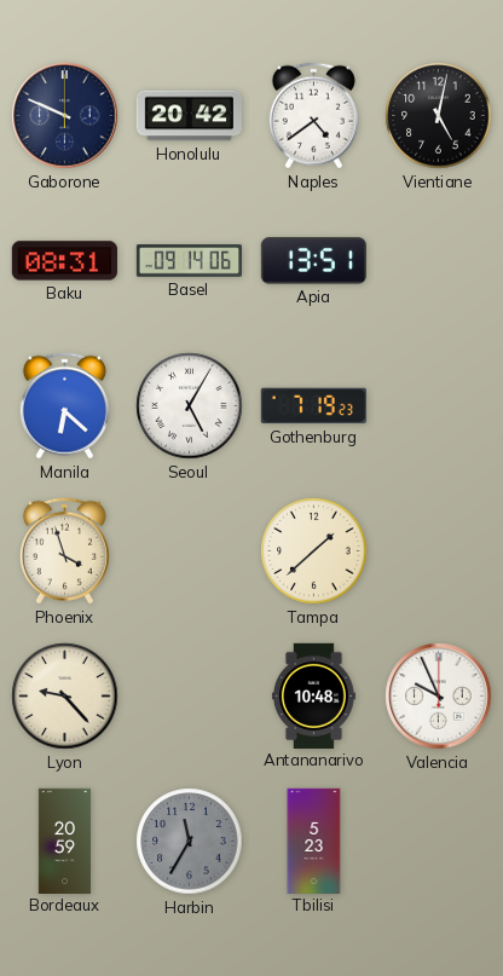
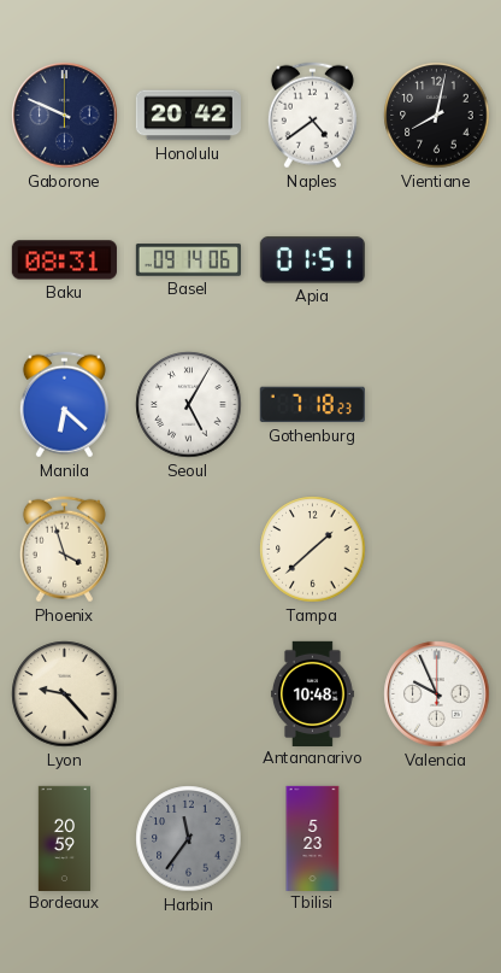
Vientiane: 5:02 -> 8:02 (437, 116)
Apia: 13:51 -> 01:51 (312, 260)
Gothenburg: 7:19 -> 7:18 (312, 405)
Harbin: 11:35 -> 11:36 (189, 839)
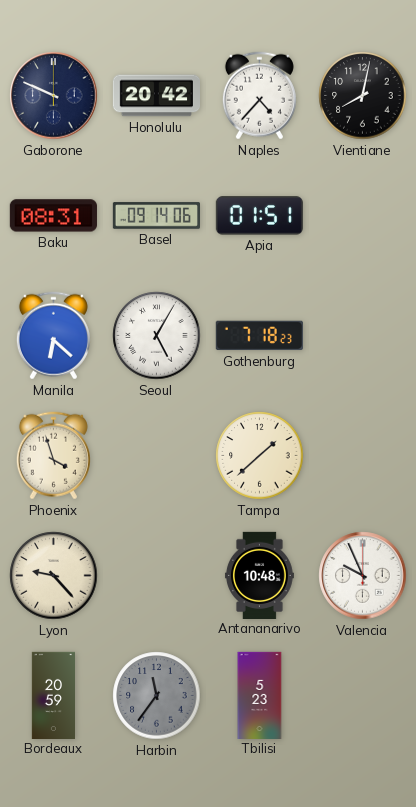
Naples: 4:39 -> 4:37 (259, 96)
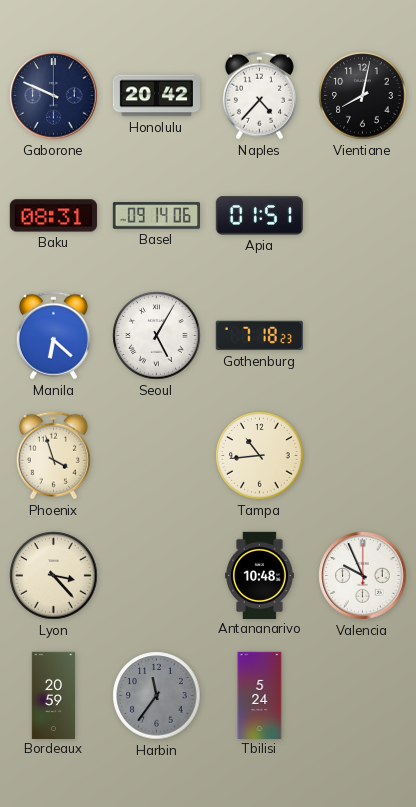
Tampa: 1:38 -> 10:44 (260, 456)
Lyon: 9:23 -> 3:23 (54, 576)
Tbilisi: 5:23 -> 5:24 (260, 695)
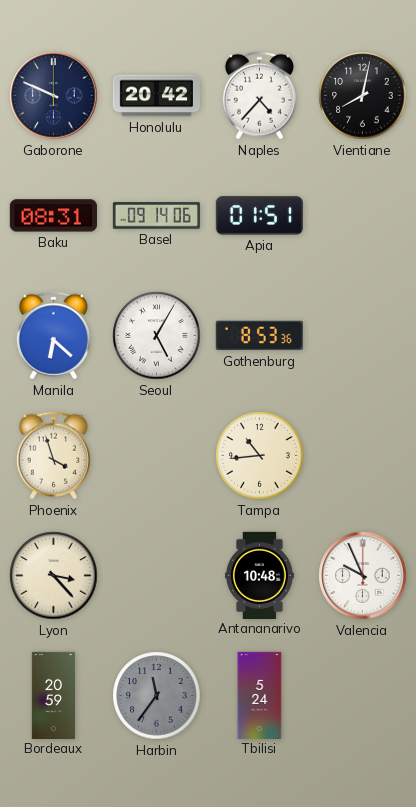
Gothenburg: 7:18 -> 8:53 (259, 336)
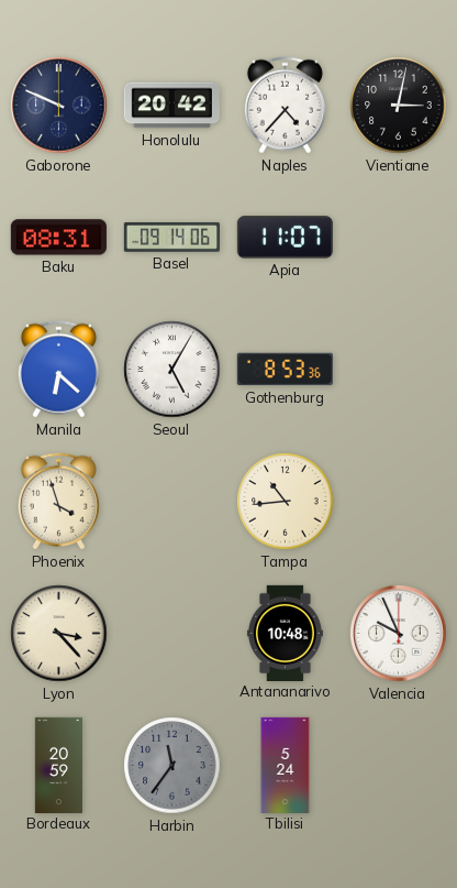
Vientiane: 8:02 -> 3:02 (399, 106)
Apia: 01:51 -> 11:07 (285, 238)
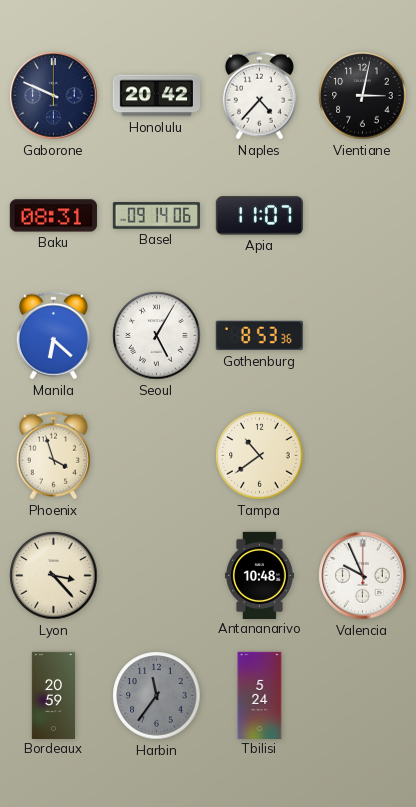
Tampa: 10:44 -> 10:39 (260, 456)
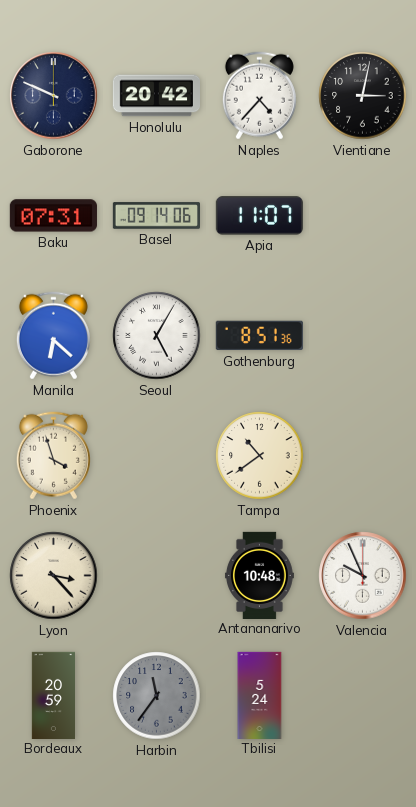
Baku: 08:31 -> 07:31 (53, 216)
Gothenburg: 8:53 -> 8:51 (259, 336)
